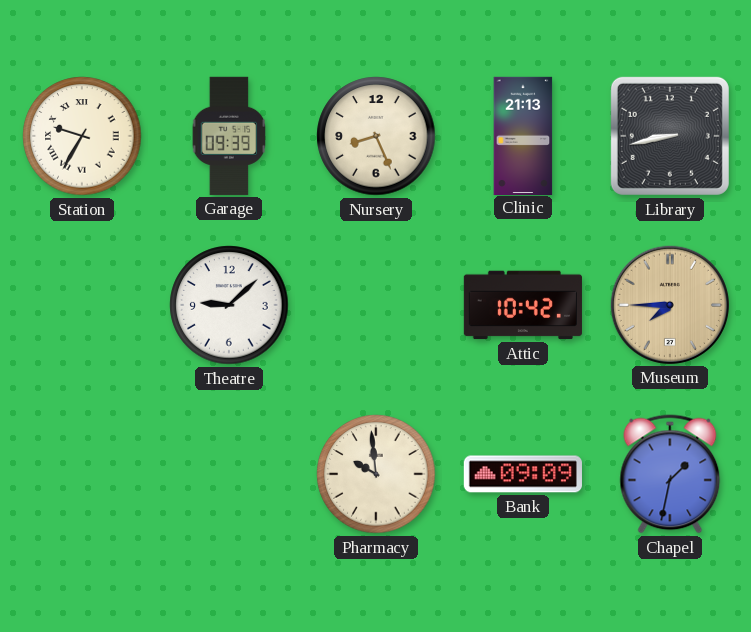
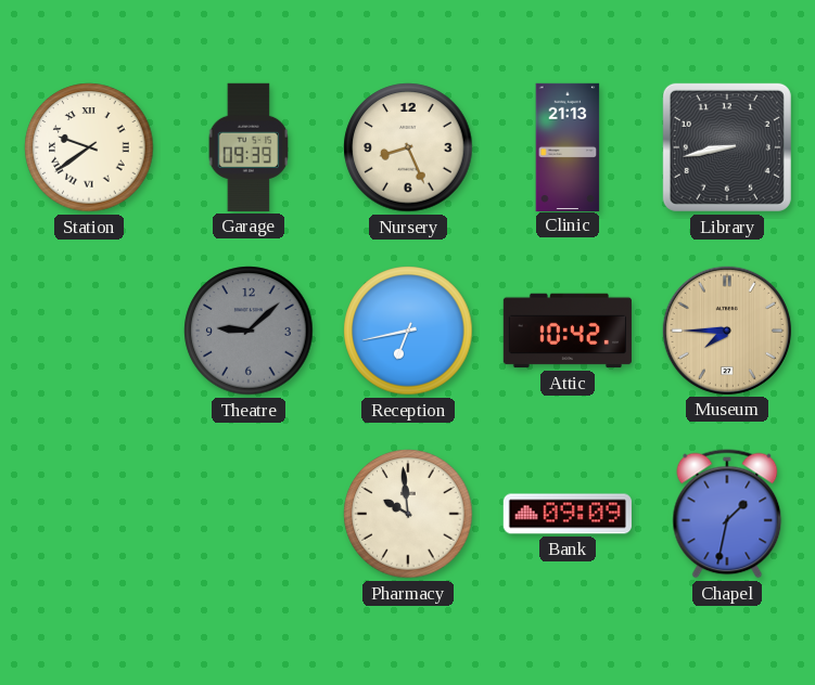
Station: 9:35 -> 9:39 (89, 147)
Theatre dial: white -> grey (249, 331)
Reception: none -> 6:43 (408, 331)
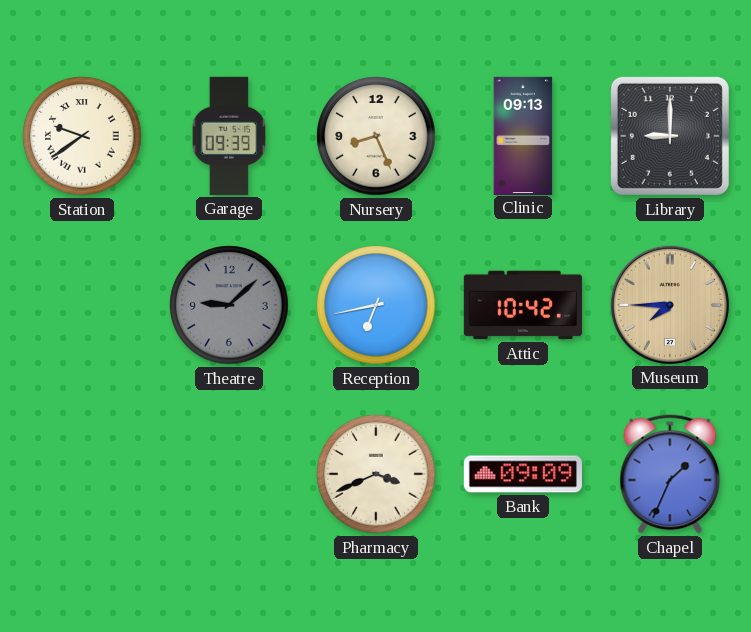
Clinic: 21:13 -> 09:13 (523, 135)
Library: 8:43 -> 9:00 (670, 136)
Pharmacy: 9:59 -> 3:41 (376, 474)
Chapel: 1:32 -> 1:34 (670, 474)
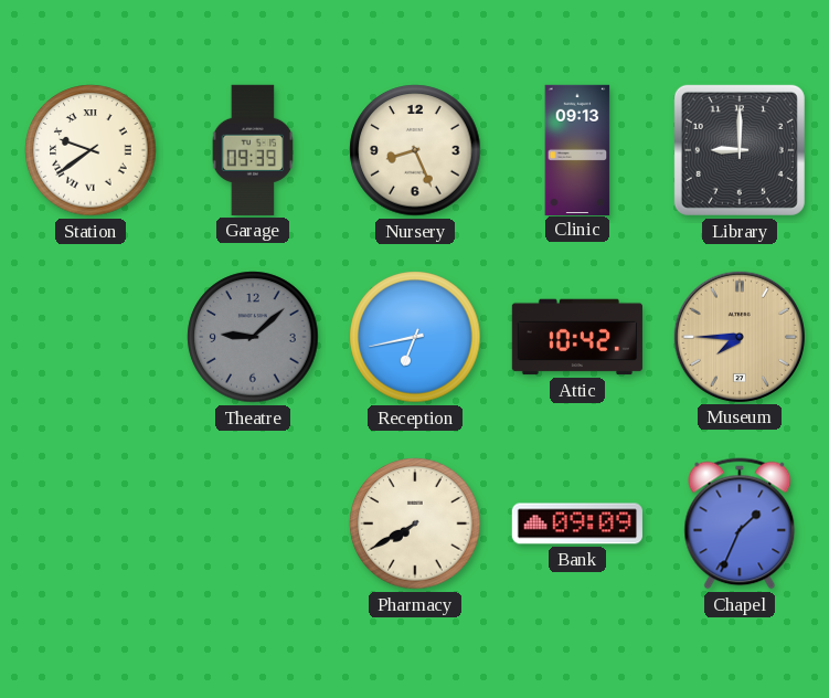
Pharmacy: 3:41 -> 7:40 (415, 523)
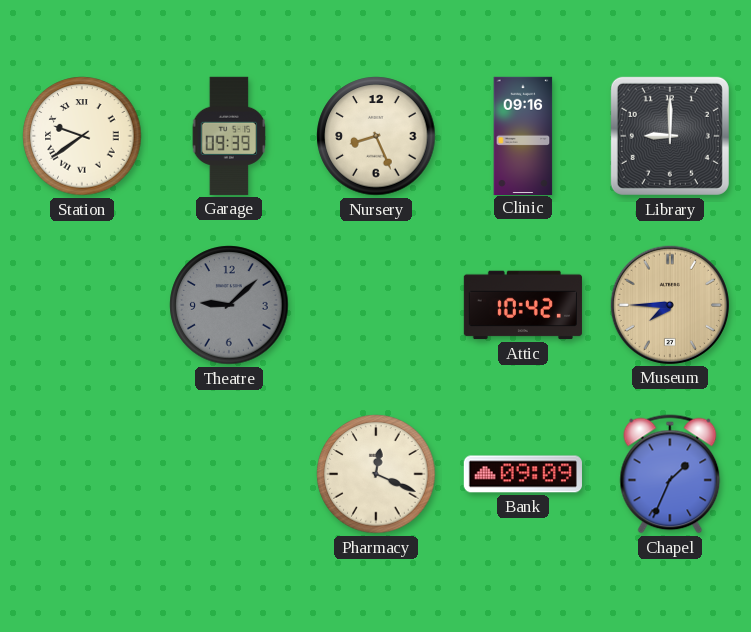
Clinic: 09:13 -> 09:16 (523, 135)
Reception: 6:43 -> none (415, 337)
Pharmacy: 7:40 -> 12:19 (376, 474)
